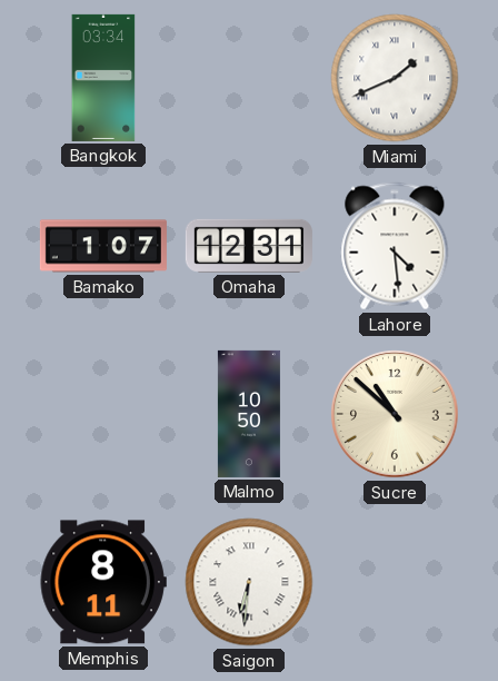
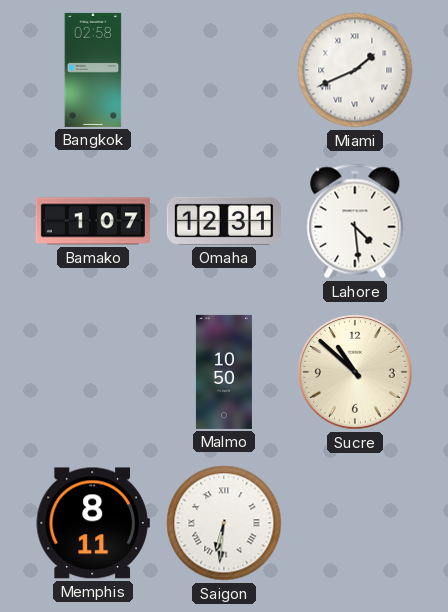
Bangkok: 03:34 -> 02:58 (93, 70)
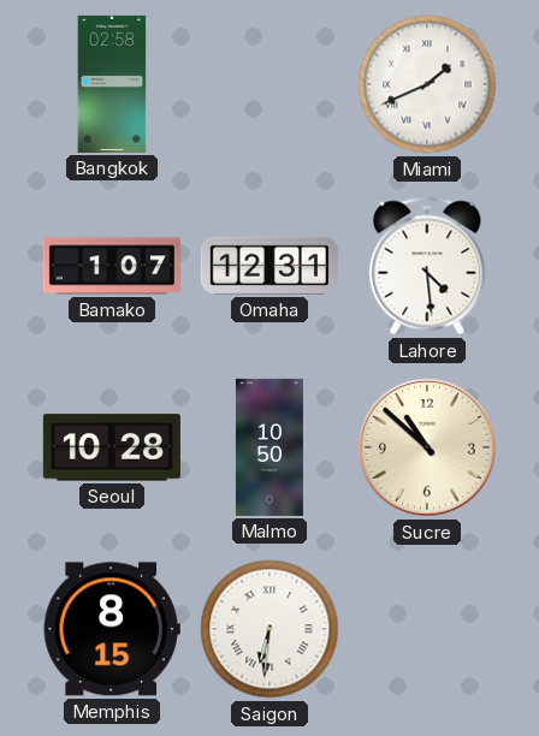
Seoul: none -> 10:28 (112, 447)
Memphis: 8:11 -> 8:15 (112, 629)
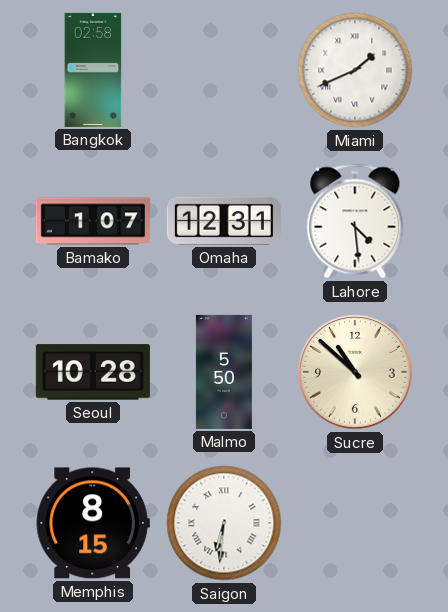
Malmo: 10:50 -> 5:50 (224, 372)
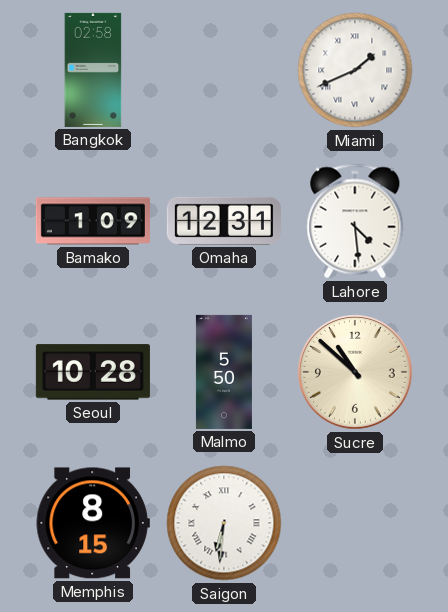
Bamako: 1:07 -> 1:09 (93, 221)
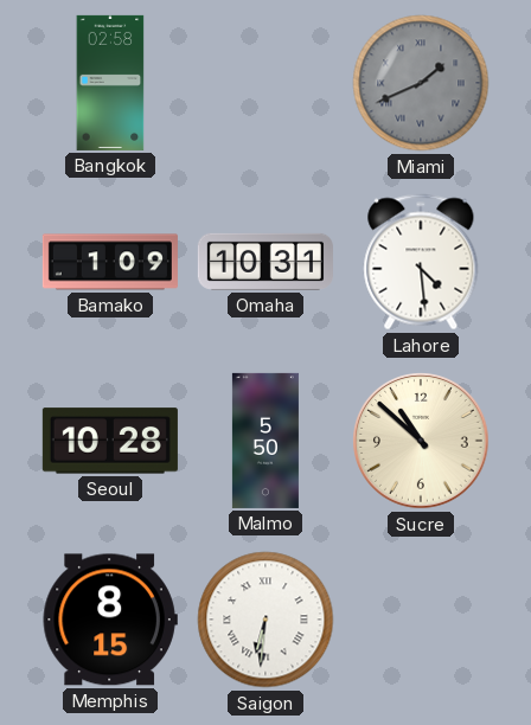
Miami dial: white -> grey (421, 83)
Omaha: 12:31 -> 10:31 (265, 262)
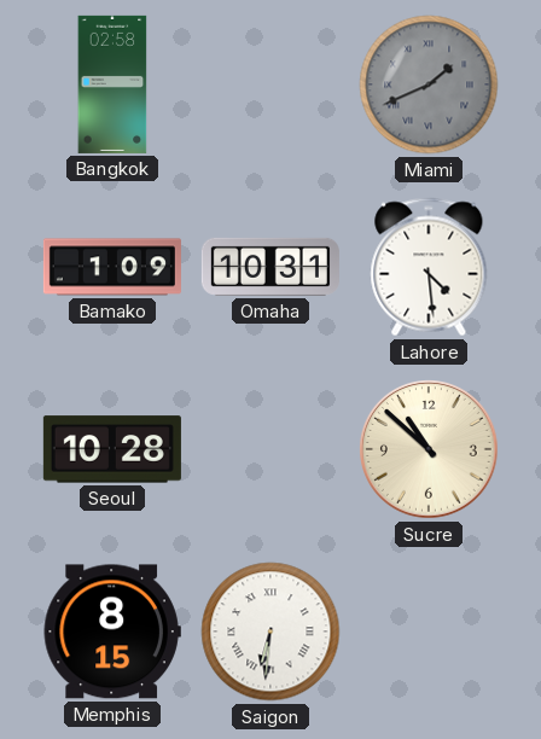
Malmo: 5:50 -> none (265, 441)
